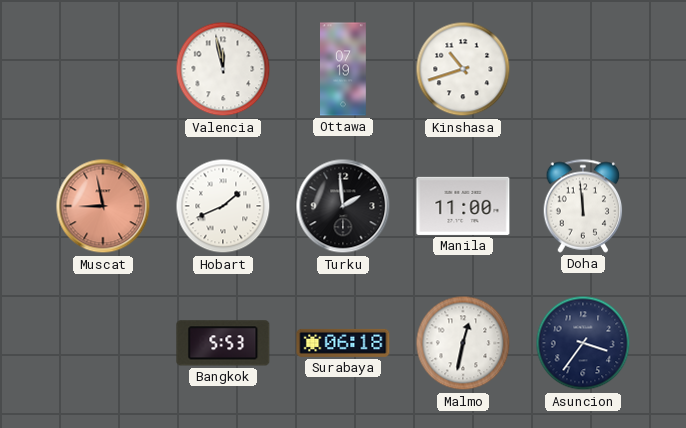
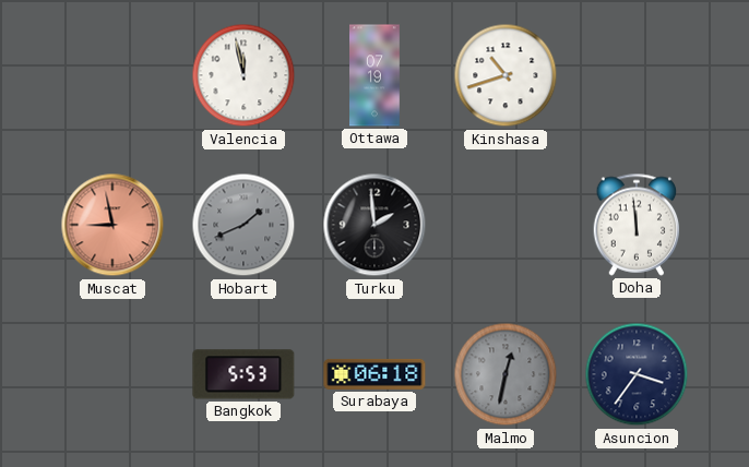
Hobart dial: white -> grey (243, 225)
Manila: 11:00 -> none (463, 206)
Malmo dial: white -> grey (506, 374)
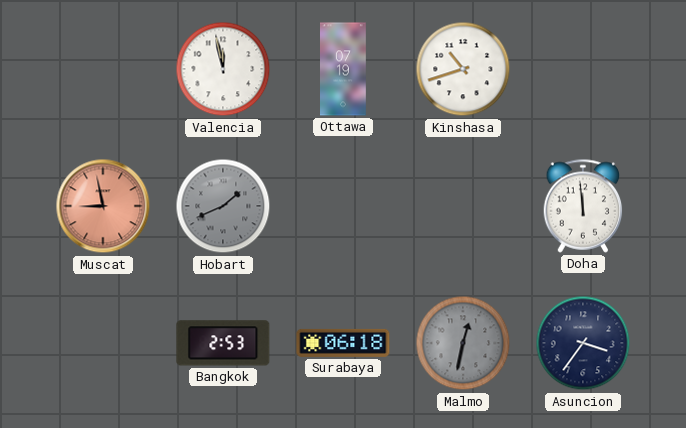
Turku: 1:59 -> none (374, 225)
Bangkok: 5:53 -> 2:53 (223, 343)
